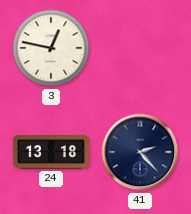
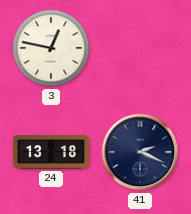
41: 2:23 -> 2:19 (140, 152)
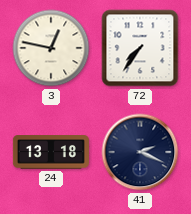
72: none -> 7:36 (140, 48)
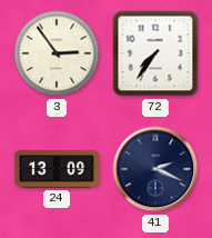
3: 12:47 -> 2:54 (57, 53)
24: 13:18 -> 13:09 (57, 169)
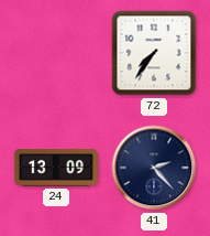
3: 2:54 -> none (57, 53)
41: 2:19 -> 2:23 (154, 168)
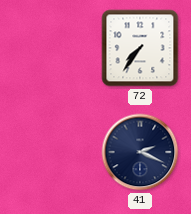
24: 13:09 -> none (56, 168)
41: 2:23 -> 2:19 (140, 152)
